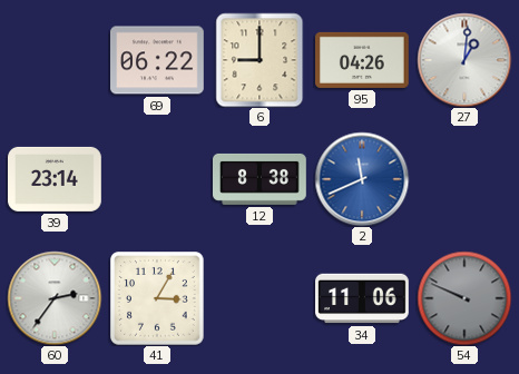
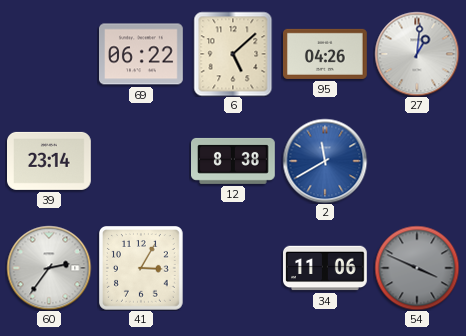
6: 9:00 -> 5:08 (233, 54)
2: 11:41 -> 11:40 (325, 161)
54: 9:49 -> 3:49 (417, 268)
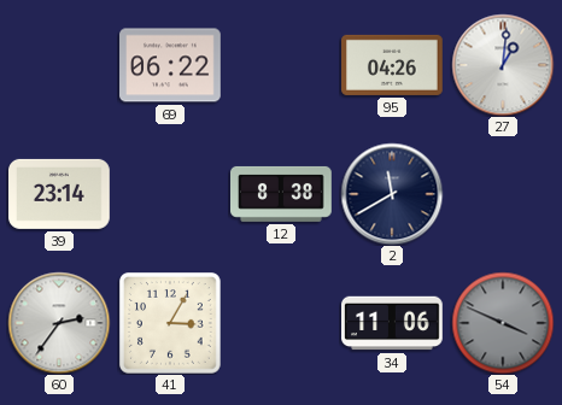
6: 5:08 -> none (233, 54)
2 dial: blue -> navy (392, 194)
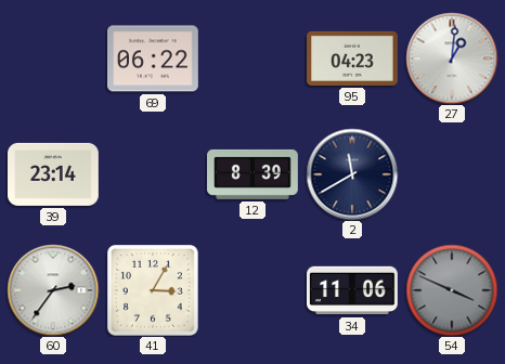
95: 04:26 -> 04:23 (353, 58)
12: 8:38 -> 8:39 (254, 174)
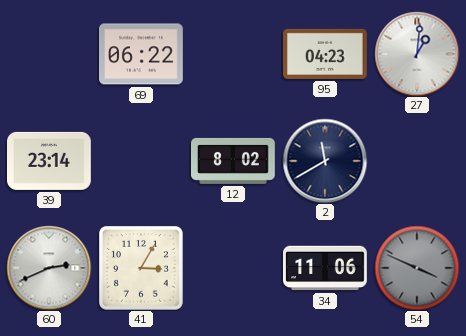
12: 8:39 -> 8:02 (234, 161)
60: 2:36 -> 2:41 (49, 268)
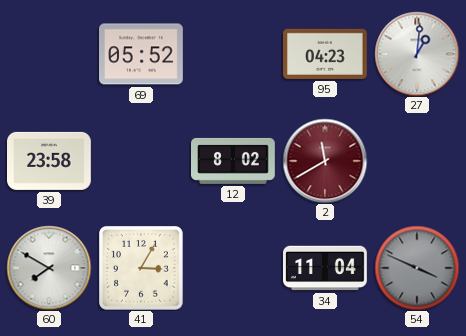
69: 06:22 -> 05:52 (142, 54)
39: 23:14 -> 23:58 (50, 161)
2 dial: navy -> burgundy (325, 161)
60: 2:41 -> 7:50 (49, 268)
34: 11:06 -> 11:04 (325, 268)
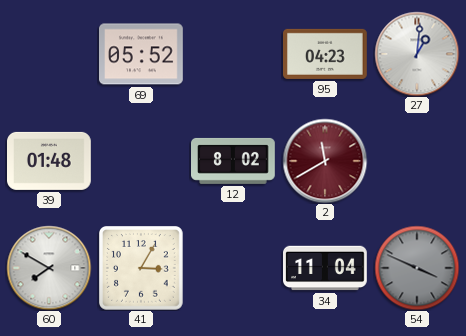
39: 23:58 -> 01:48 (50, 161)
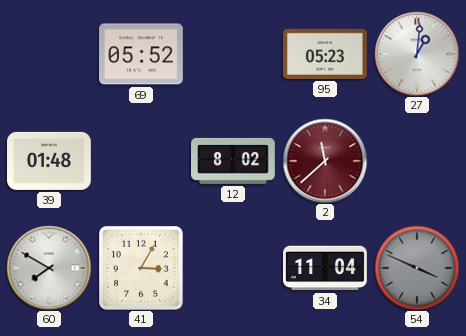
95: 04:23 -> 05:23 (326, 54)
2: 11:40 -> 11:38 (325, 161)
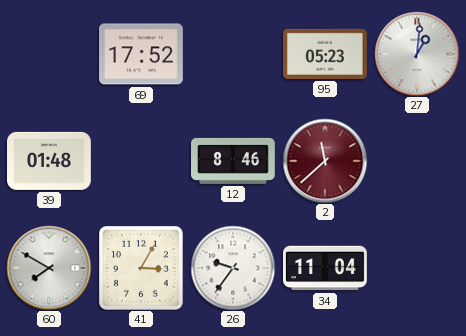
69: 05:52 -> 17:52 (142, 54)
12: 8:02 -> 8:46 (234, 161)
26: none -> 9:36 (233, 268)
54: 3:49 -> none (417, 268)
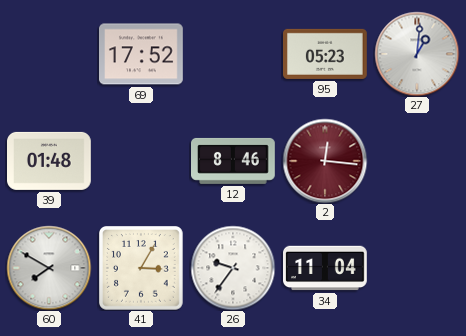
2: 11:38 -> 12:16 (325, 161)
